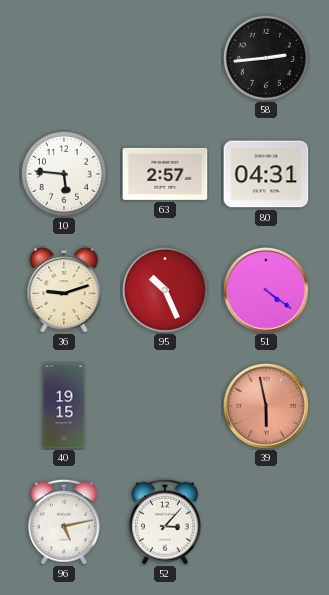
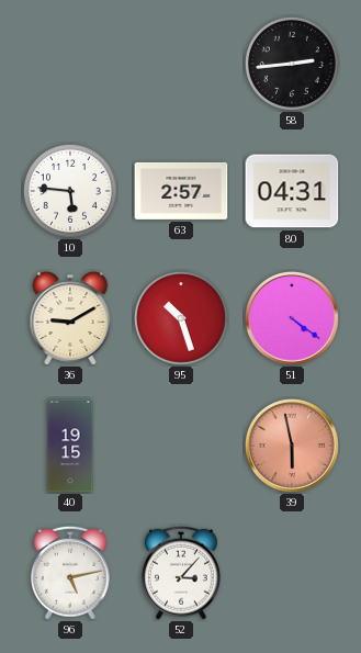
36: 9:12 -> 9:10 (70, 318)
95: 10:26 -> 10:27 (181, 318)
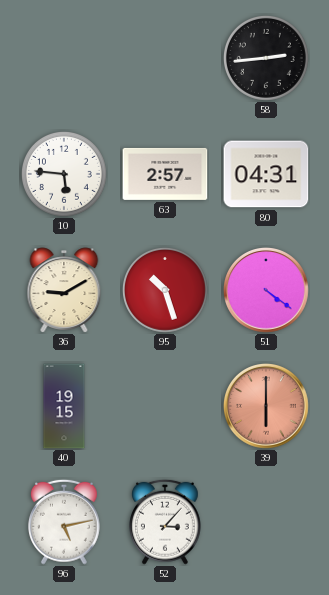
39: 5:58 -> 6:00 (266, 406)
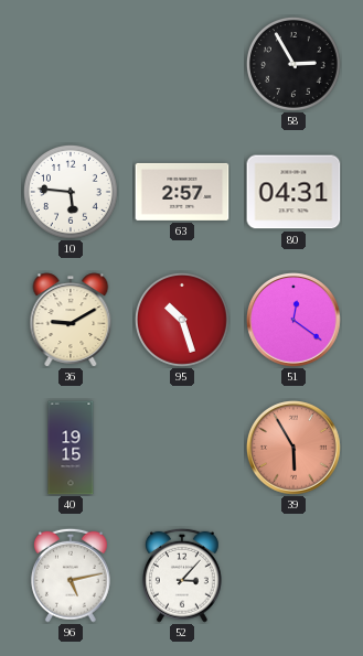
58: 2:44 -> 2:55 (293, 64)
51: 4:21 -> 12:21 (293, 320)
39: 6:00 -> 5:55 (293, 448)
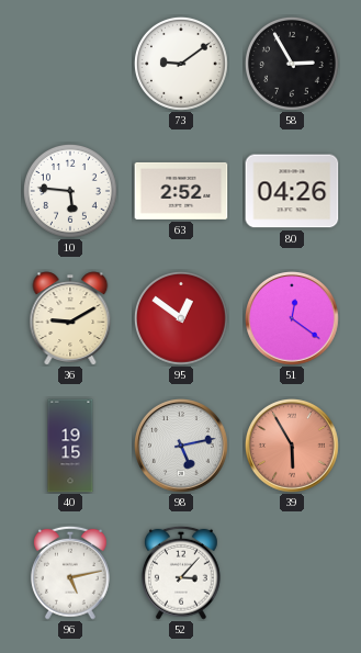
73: none -> 9:09 (181, 64)
63: 2:57 -> 2:52 (181, 191)
80: 04:31 -> 04:26 (292, 191)
95: 10:27 -> 12:51 (181, 318)
98: none -> 5:13 (181, 446)
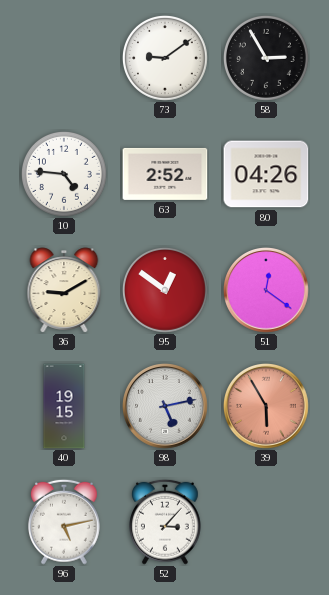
10: 5:46 -> 4:46 (64, 174)
